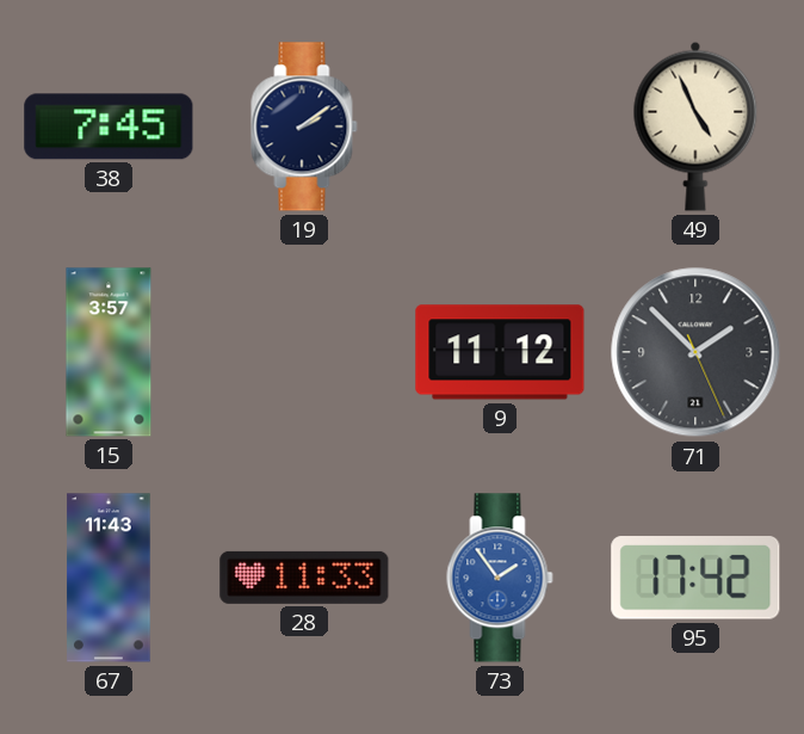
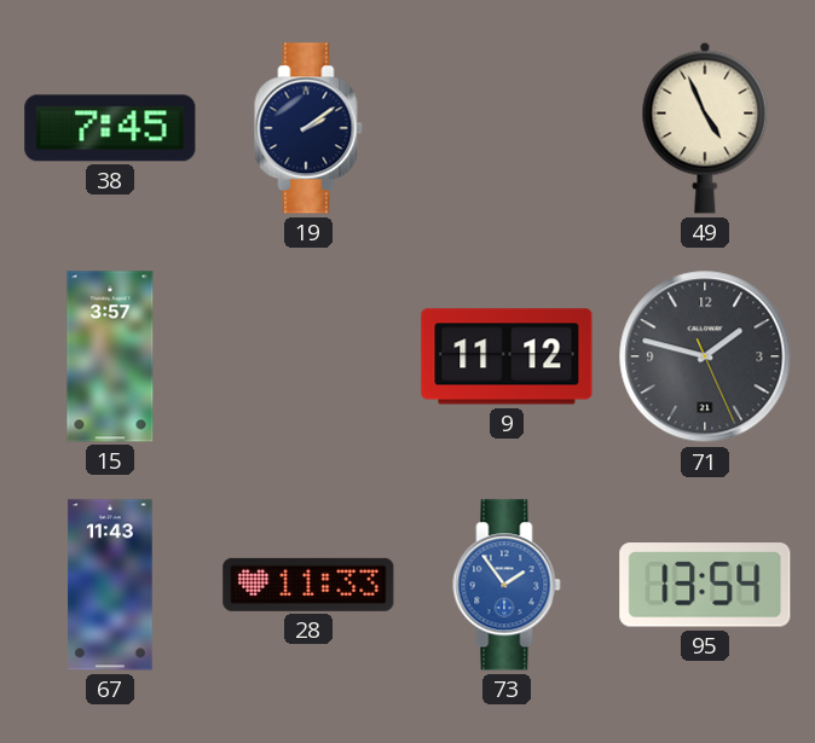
71: 1:52 -> 1:47 (705, 356)
95: 17:42 -> 13:54 (705, 585)
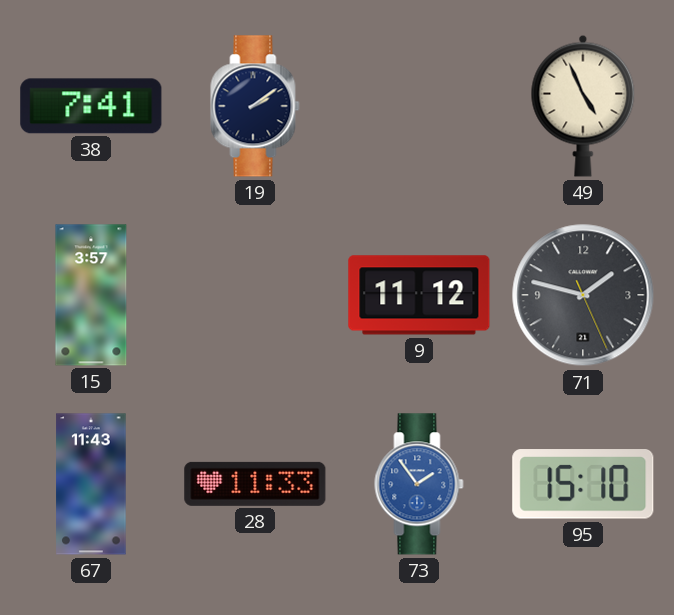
38: 7:45 -> 7:41 (91, 106)
95: 13:54 -> 15:10 (583, 484)
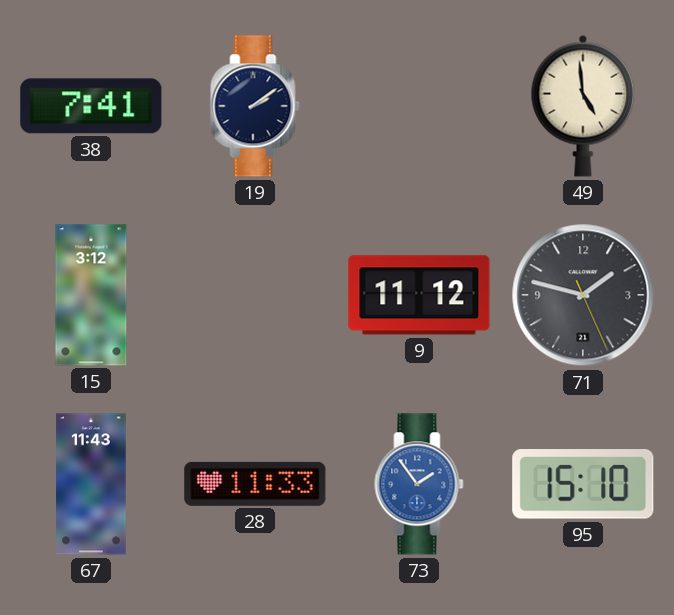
49: 4:56 -> 4:59 (583, 106)
15: 3:57 -> 3:12 (91, 295)
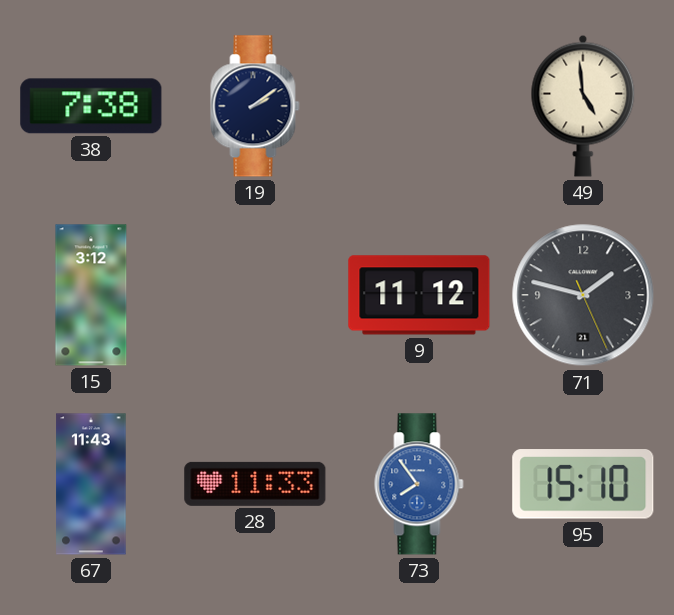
38: 7:41 -> 7:38 (91, 106)
73: 1:54 -> 7:54 (419, 484)
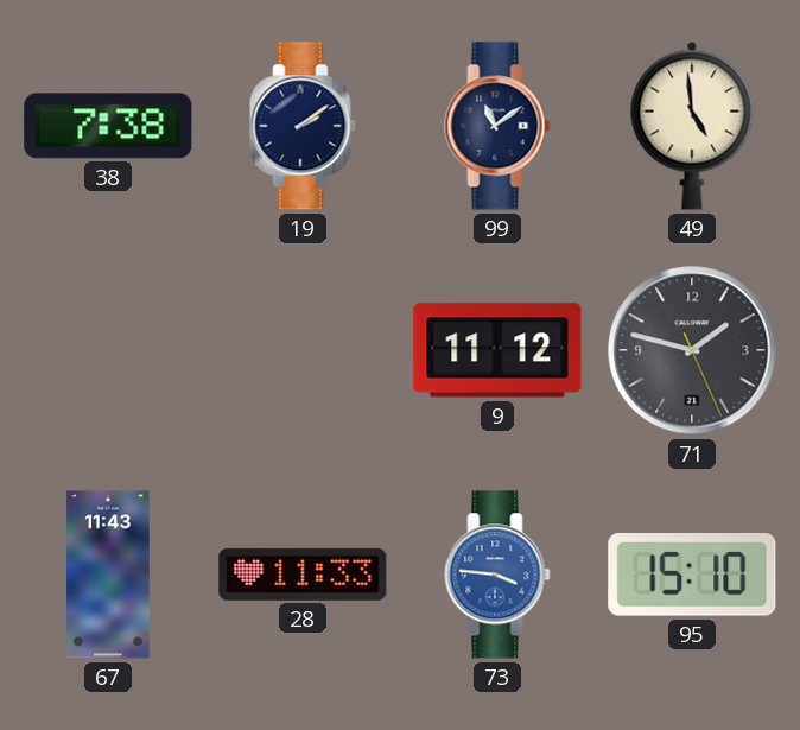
99: none -> 11:09 (497, 126)
15: 3:12 -> none (91, 295)
73: 7:54 -> 3:46 (497, 575)
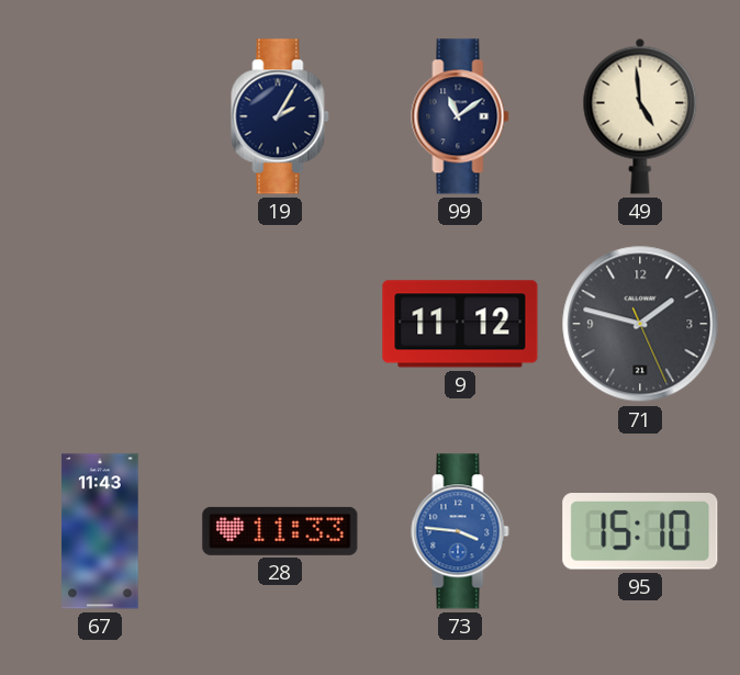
38: 7:38 -> none (108, 126)
19: 2:09 -> 2:05 (280, 116)
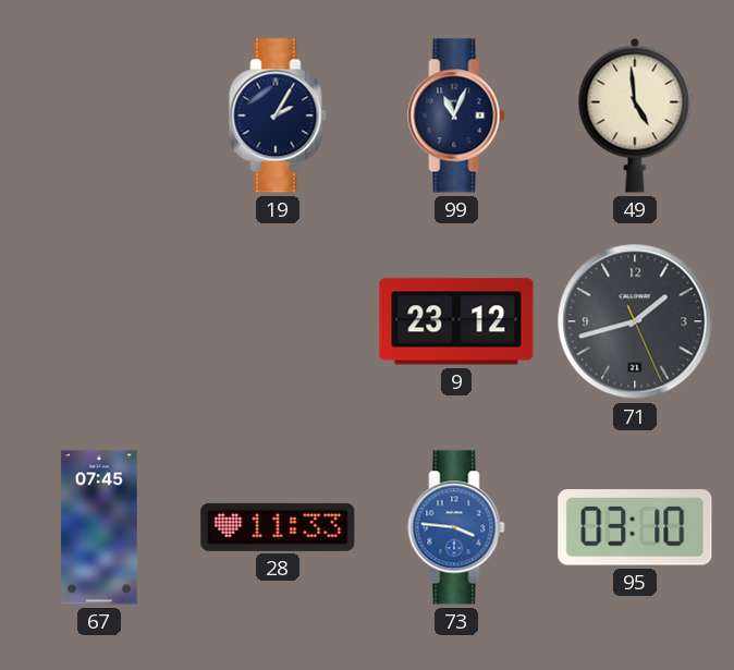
99: 11:09 -> 11:04 (456, 115)
9: 11:12 -> 23:12 (456, 321)
71: 1:47 -> 1:42 (635, 321)
67: 11:43 -> 07:45 (99, 527)
95: 15:10 -> 03:10 (635, 527)
